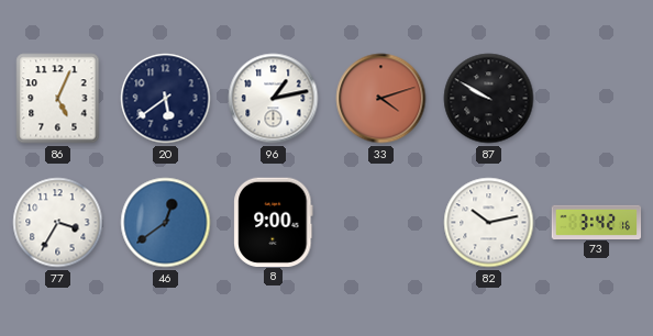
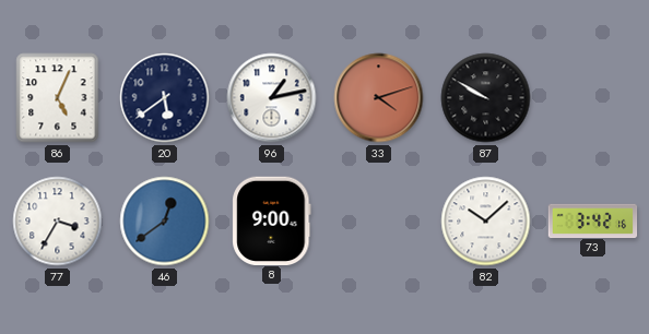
82: 10:13 -> 10:08 (486, 222)
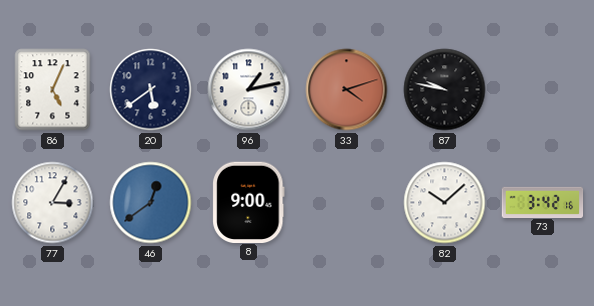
87: 9:50 -> 9:47 (445, 90)
77: 3:35 -> 3:05 (53, 203)
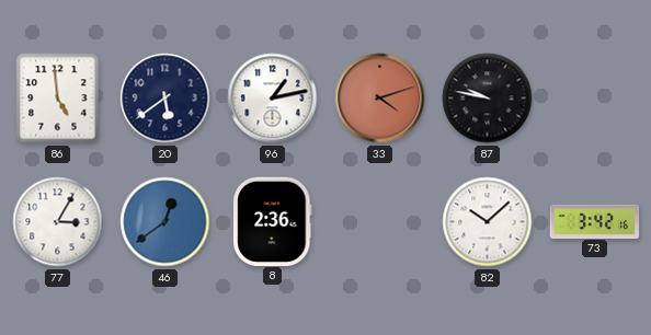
86: 5:04 -> 4:59 (58, 99)
8: 9:00 -> 2:36 (273, 221)
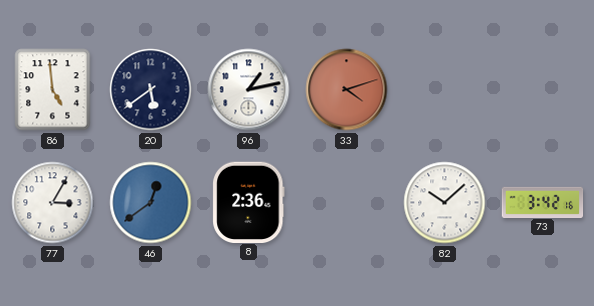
87: 9:47 -> none (488, 99)
